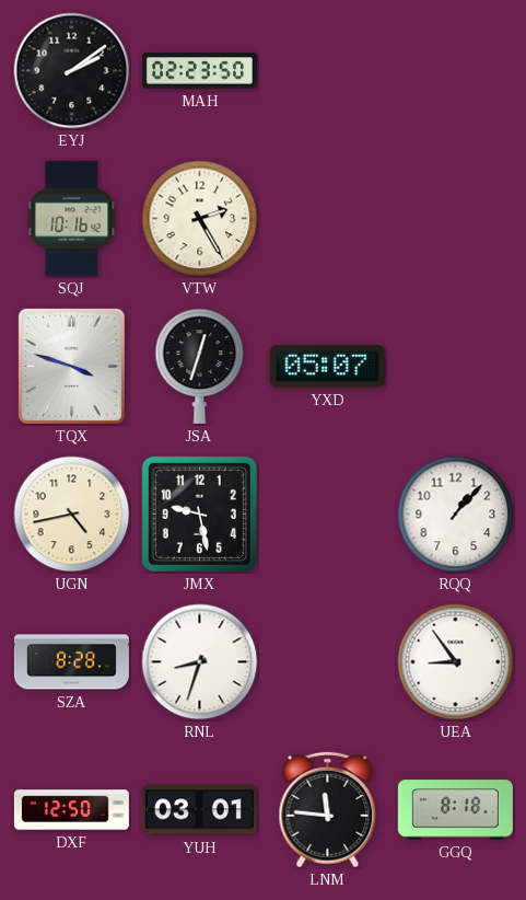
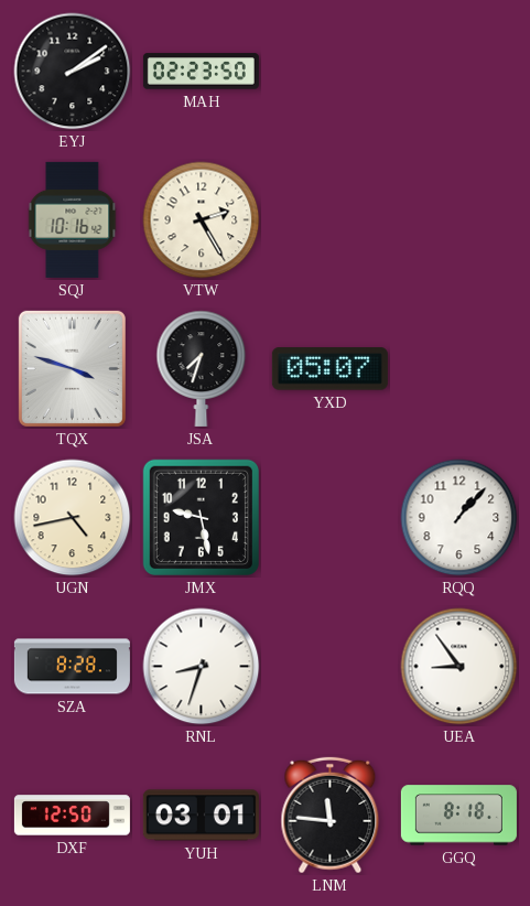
JSA: 12:33 -> 7:33 (202, 368)
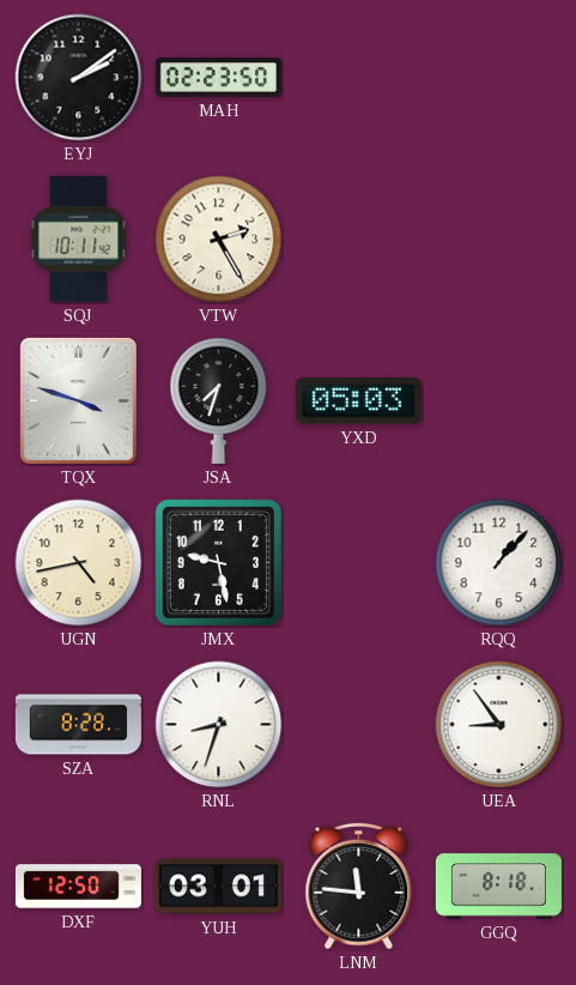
SQJ: 10:16 -> 10:11 (79, 238)
YXD: 05:07 -> 05:03 (358, 401)
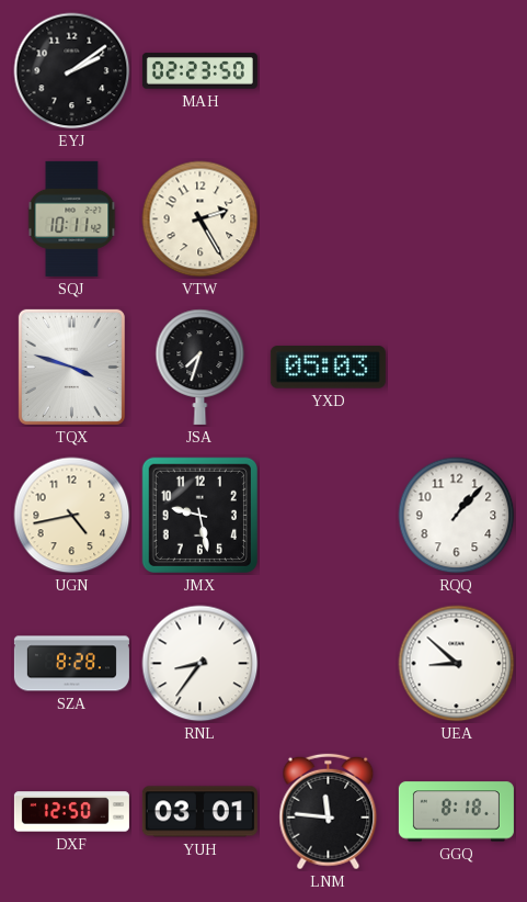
RNL: 8:33 -> 8:36 (201, 664)
UEA: 8:54 -> 8:52 (457, 664)
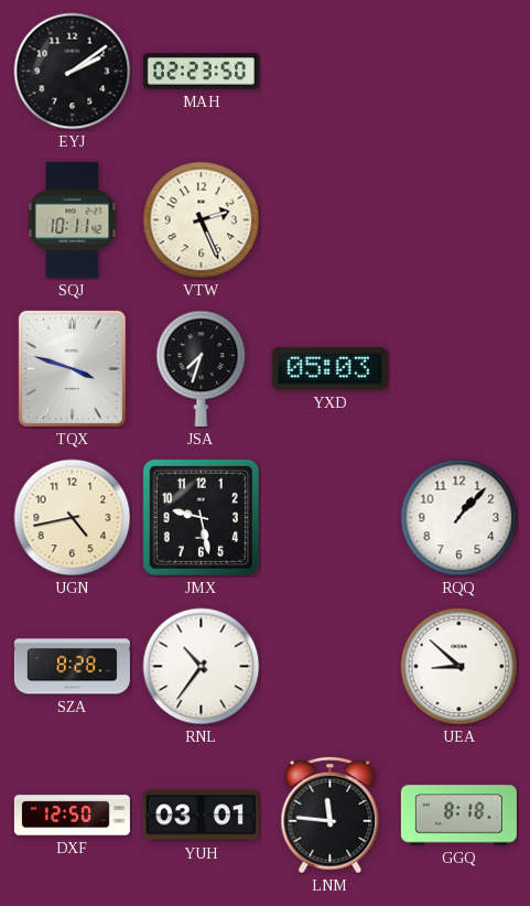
VTW: 2:25 -> 2:26 (202, 220)
RNL: 8:36 -> 10:36 (202, 667)
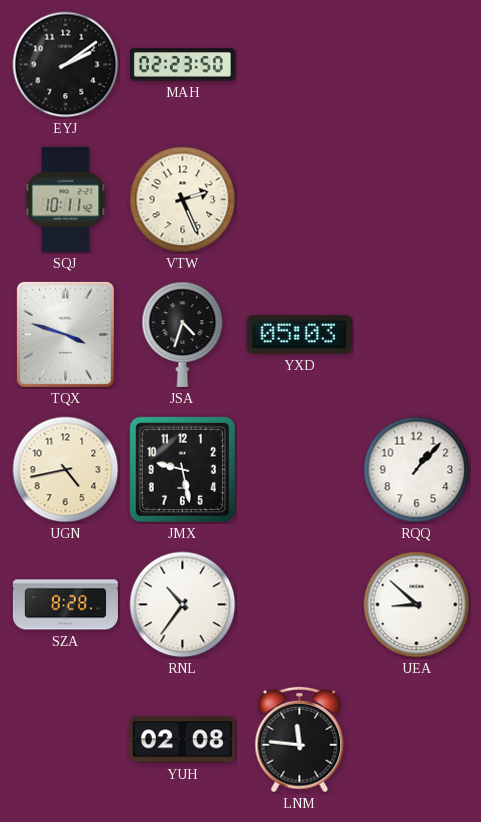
JSA: 7:33 -> 4:33 (183, 334)
DXF: 12:50 -> none (72, 816)
YUH: 03:01 -> 02:08 (182, 740)
GGQ: 8:18 -> none (458, 816)
